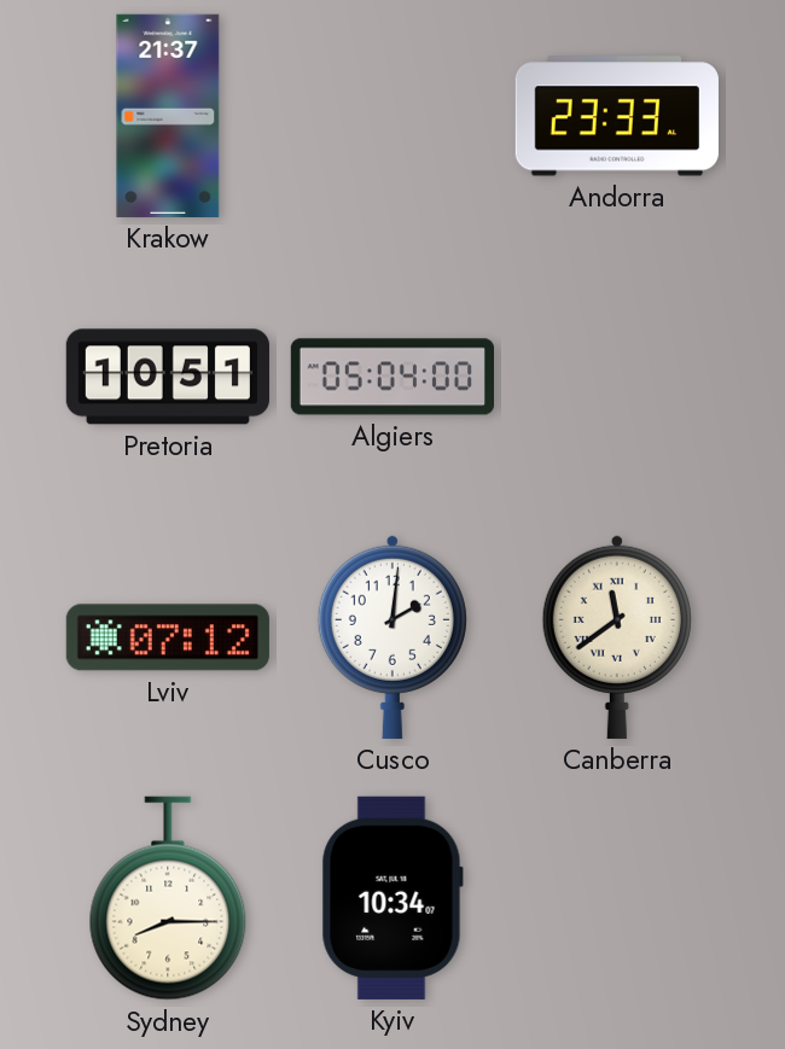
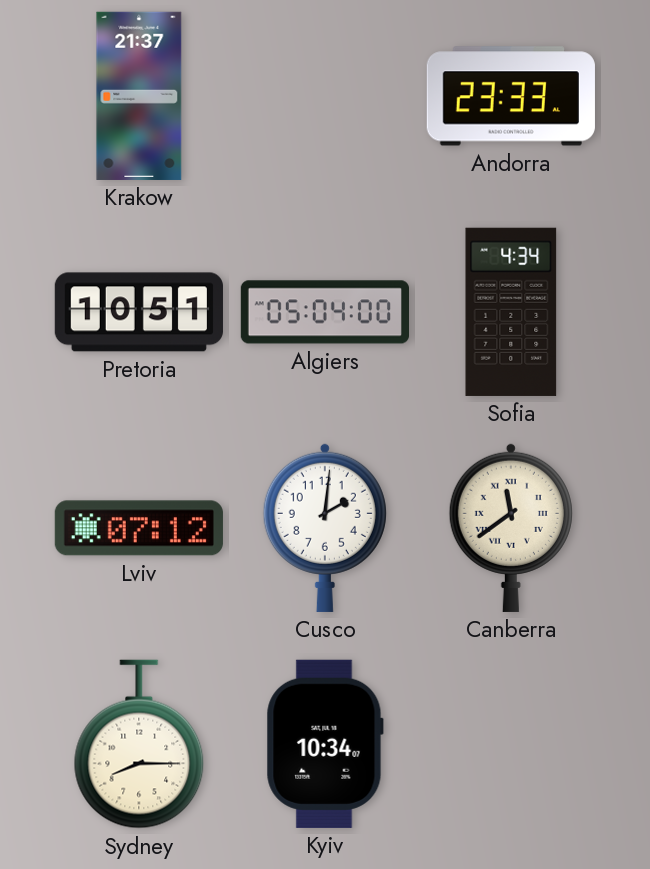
Sofia: none -> 4:34 (511, 312)
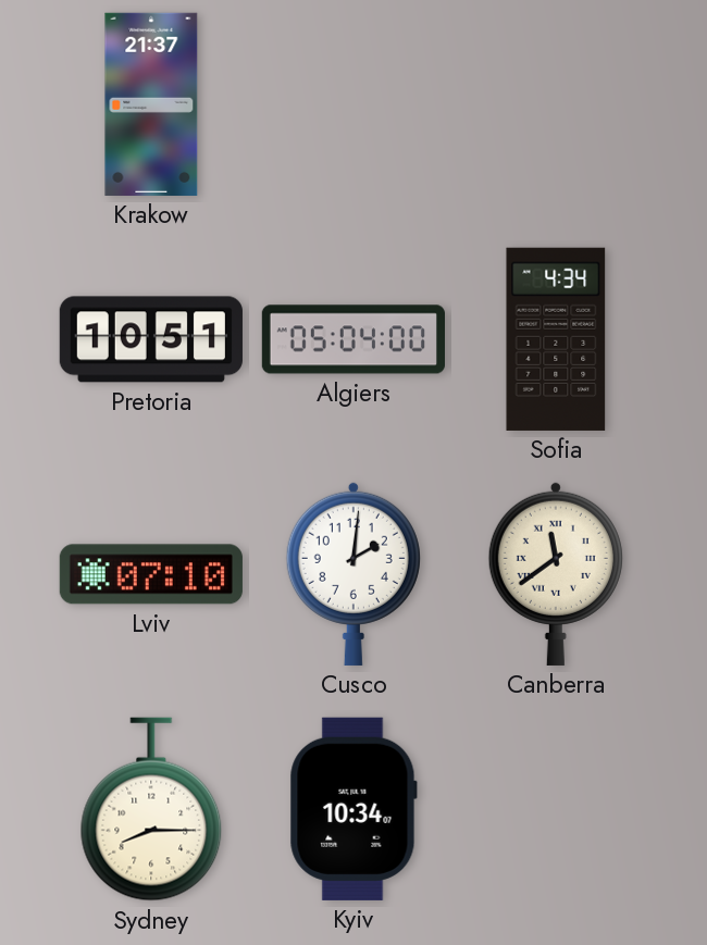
Andorra: 23:33 -> none (511, 96)
Lviv: 07:12 -> 07:10 (151, 574)
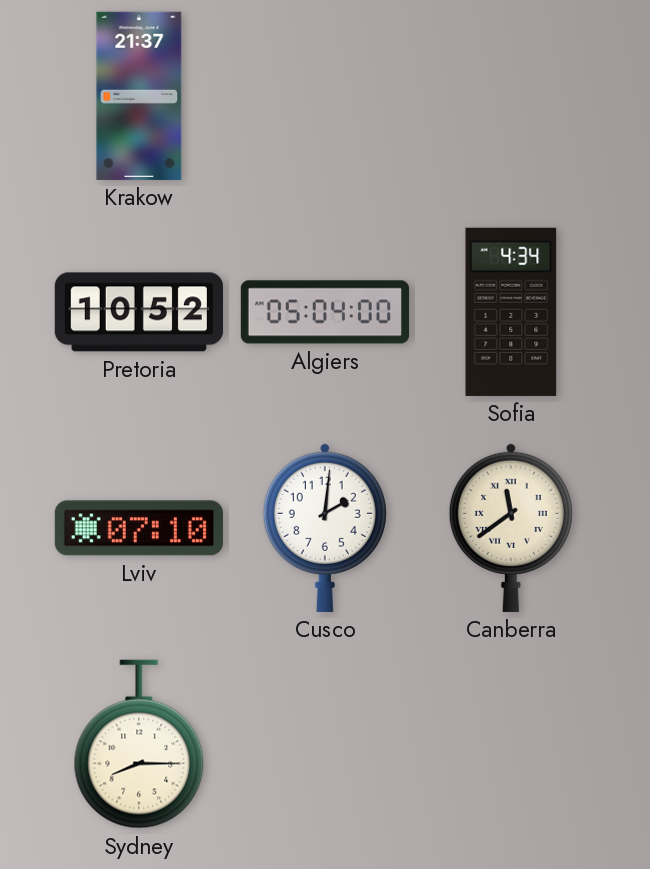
Pretoria: 10:51 -> 10:52 (139, 312)
Kyiv: 10:34 -> none (353, 809)
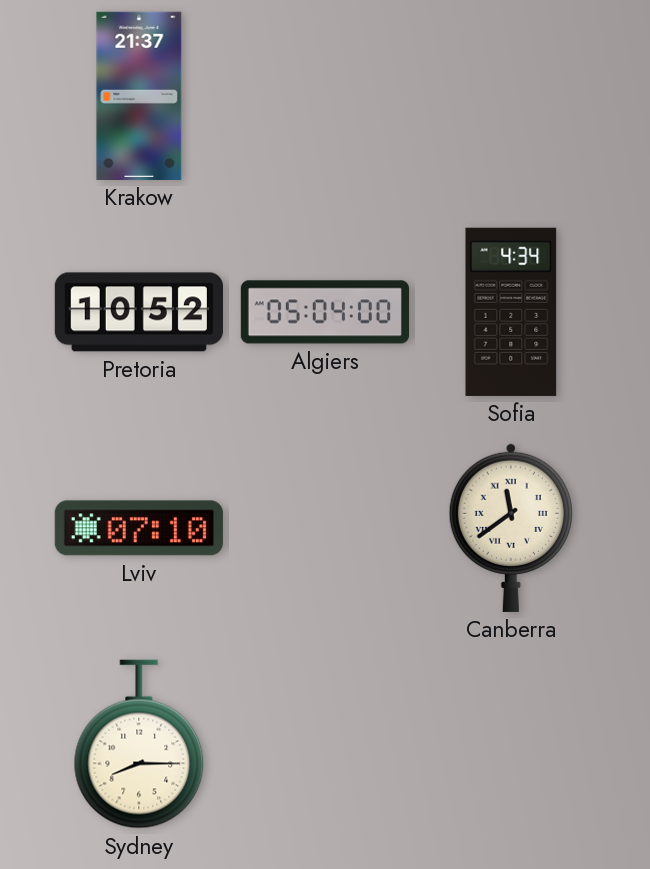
Cusco: 2:01 -> none (325, 527)
